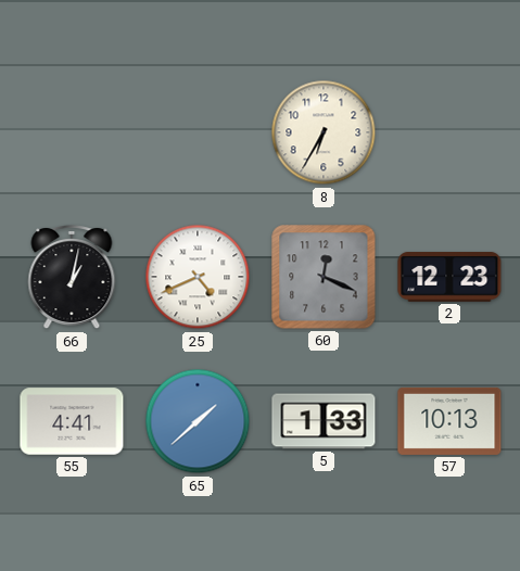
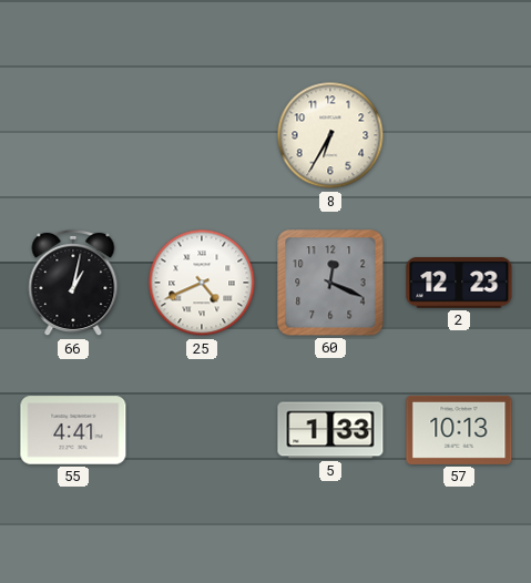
65: 1:38 -> none (198, 421)
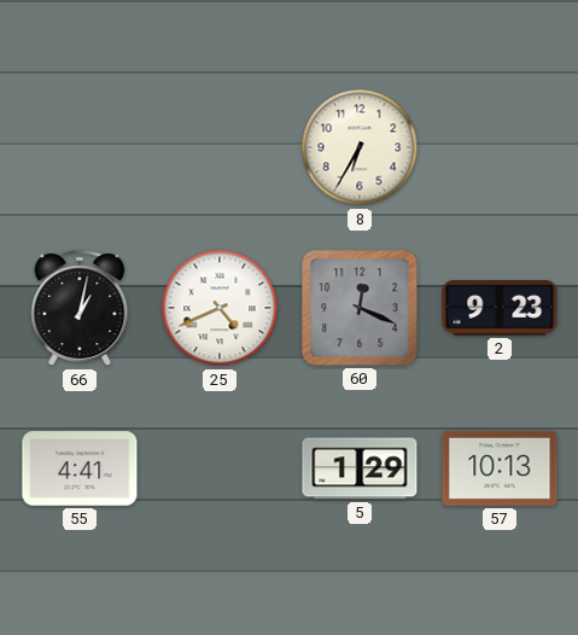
2: 12:23 -> 9:23 (500, 308)
5: 1:33 -> 1:29 (360, 468)
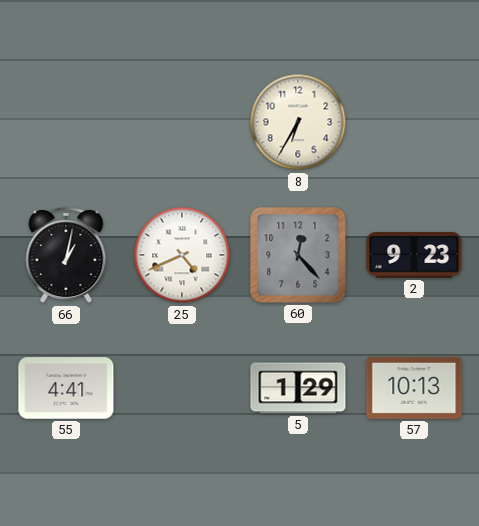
60: 12:19 -> 12:23 (298, 255)
